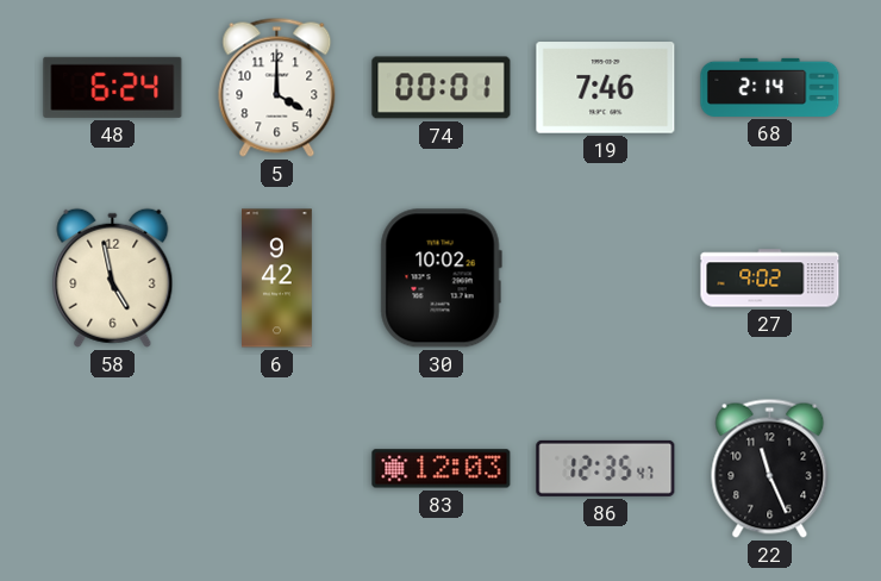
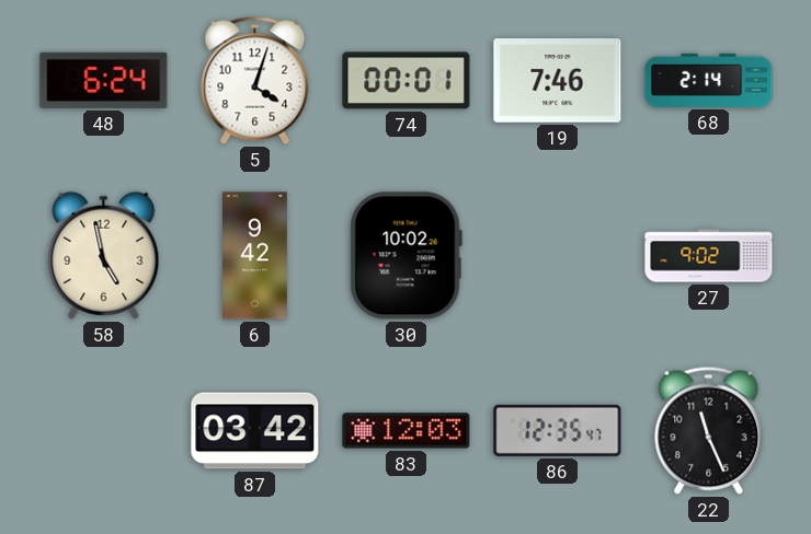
5: 4:00 -> 4:03 (255, 80)
87: none -> 03:42 (255, 431)
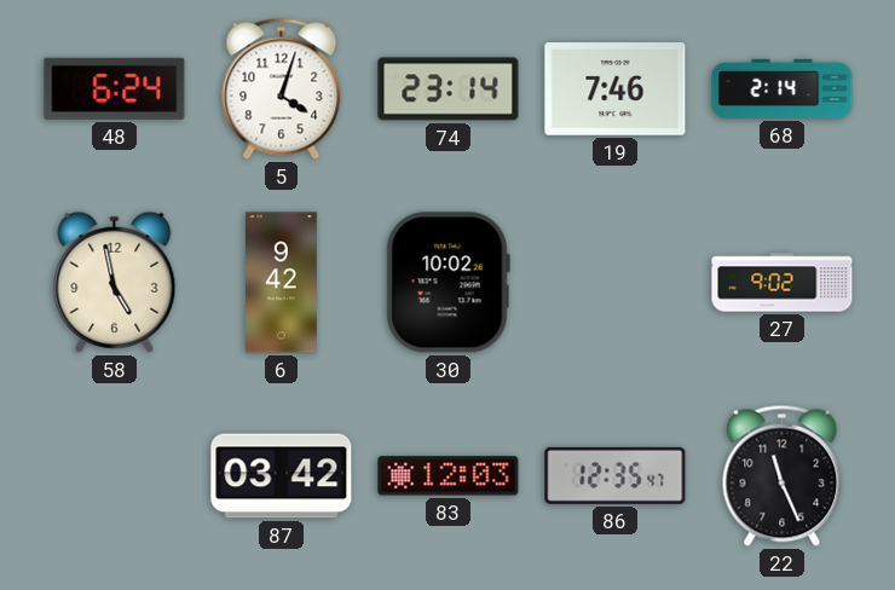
74: 00:01 -> 23:14 (449, 89)
